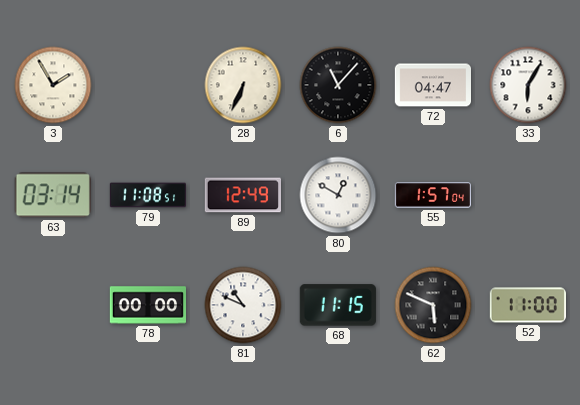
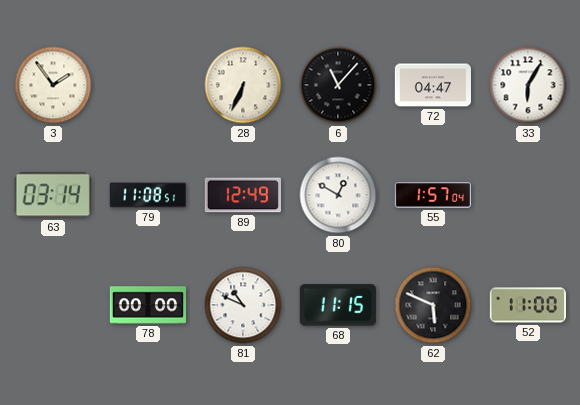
3: 1:55 -> 1:54 (53, 85)
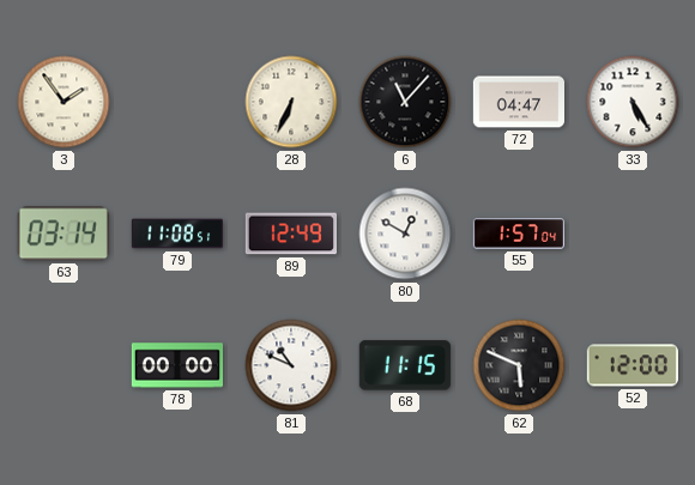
33: 6:05 -> 5:25 (633, 102)
52: 11:00 -> 12:00 (633, 365)
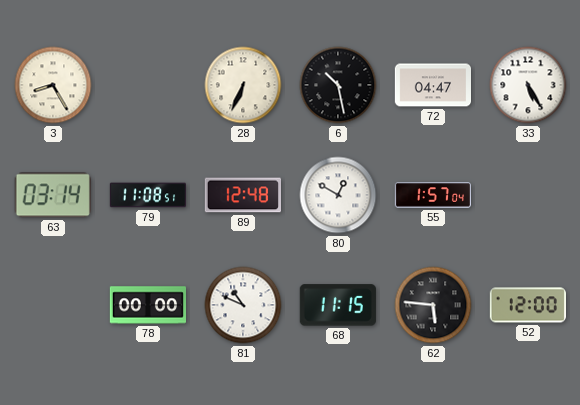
3: 1:54 -> 8:25 (53, 85)
6: 11:07 -> 10:28 (338, 85)
89: 12:49 -> 12:48 (242, 195)
62: 5:49 -> 5:46 (433, 305)
